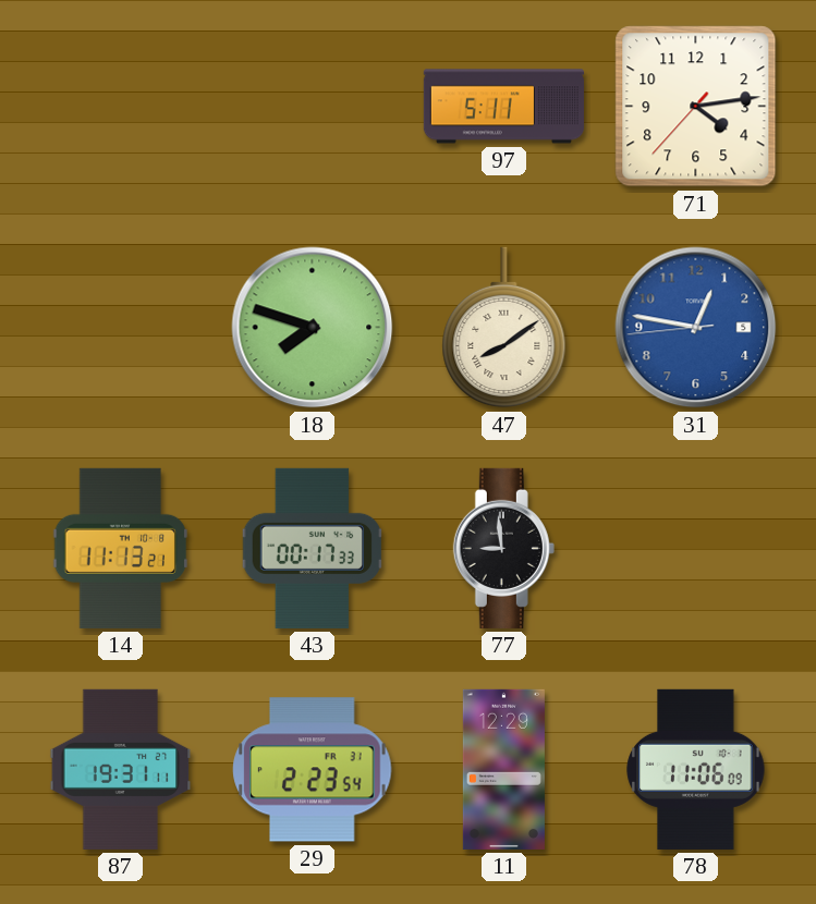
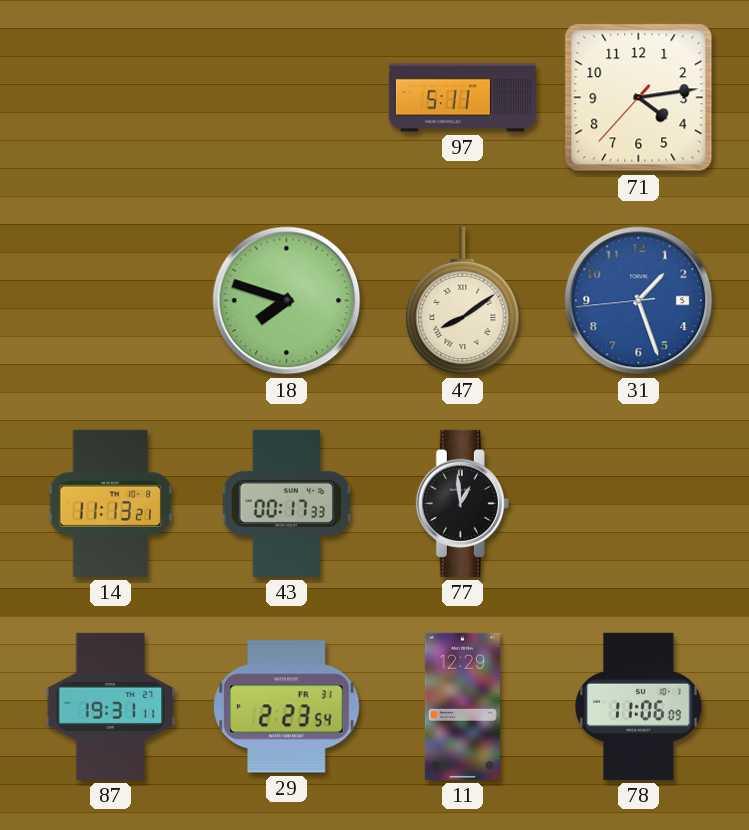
31: 12:46 -> 1:26 (639, 301)
77: 8:59 -> 12:59 (462, 503)
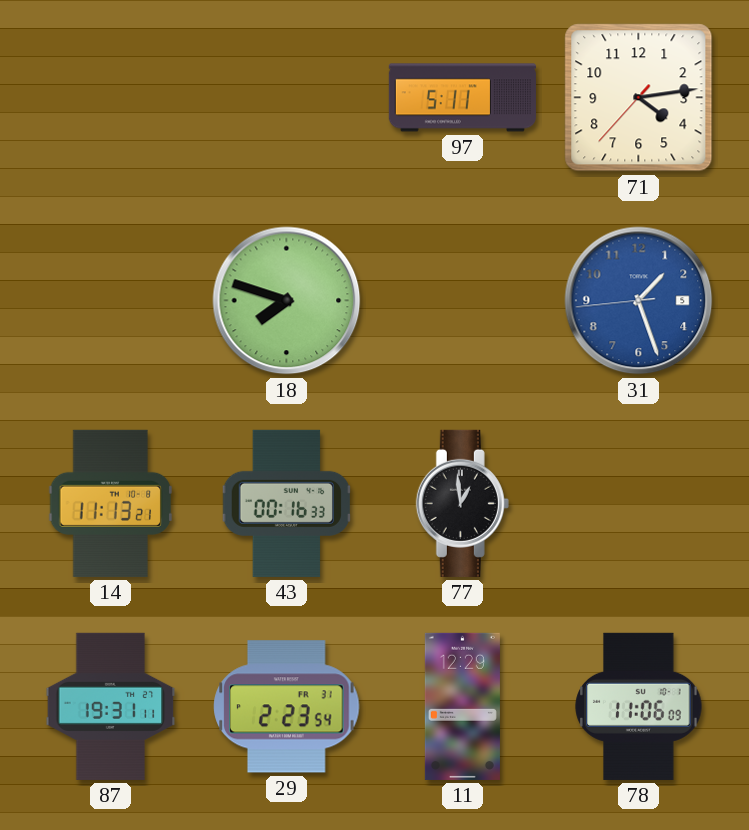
47: 8:09 -> none (463, 301)
43: 00:17 -> 00:16 (286, 503)
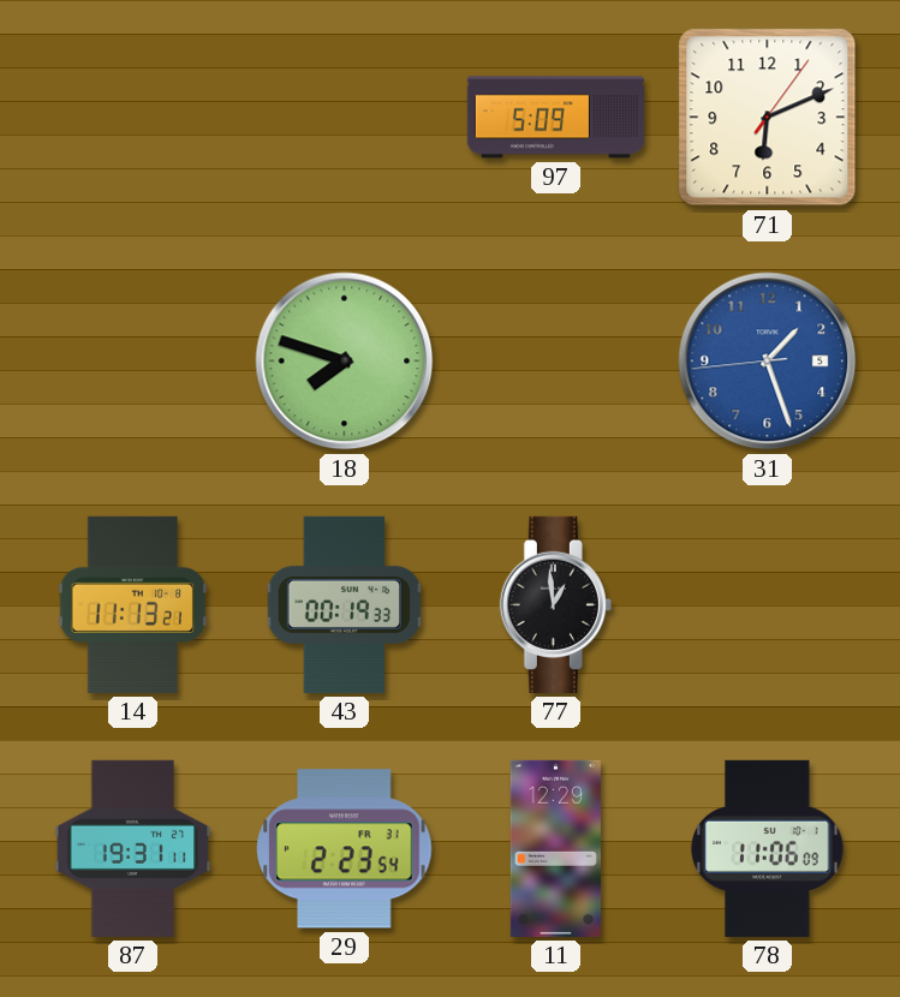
97: 5:11 -> 5:09 (555, 118)
71: 4:13 -> 6:11 (768, 118)
43: 00:16 -> 00:19 (344, 604)
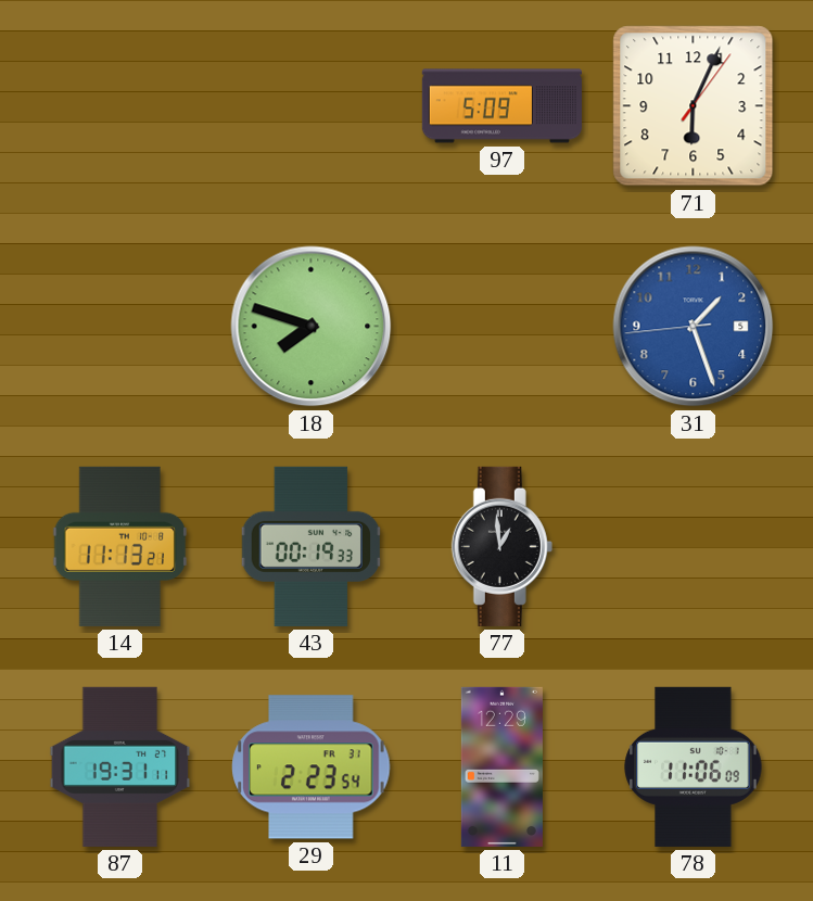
71: 6:11 -> 6:04 (694, 106)
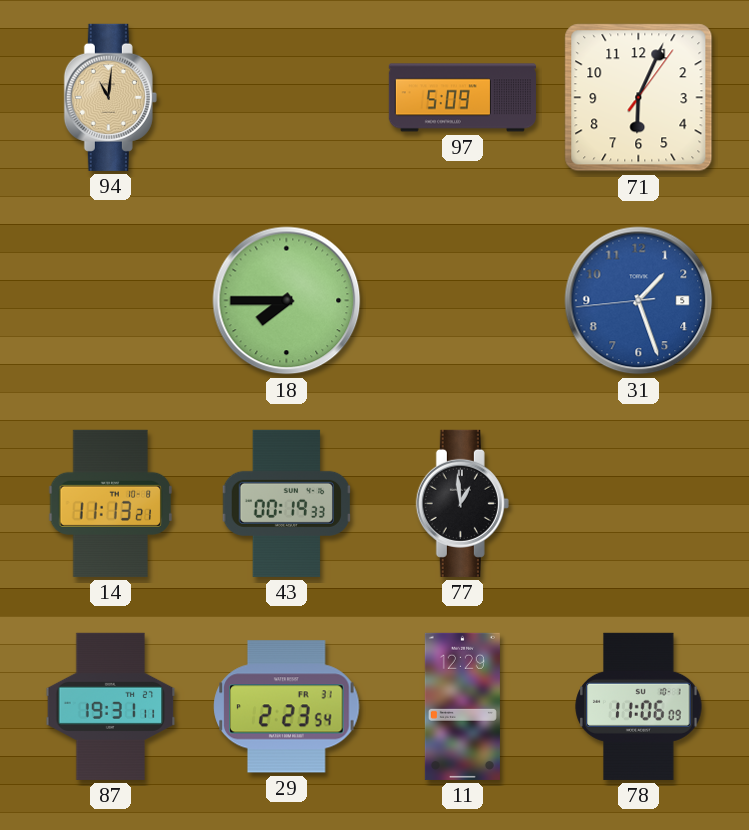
94: none -> 11:01 (110, 97)
18: 7:48 -> 7:45 (287, 301)
